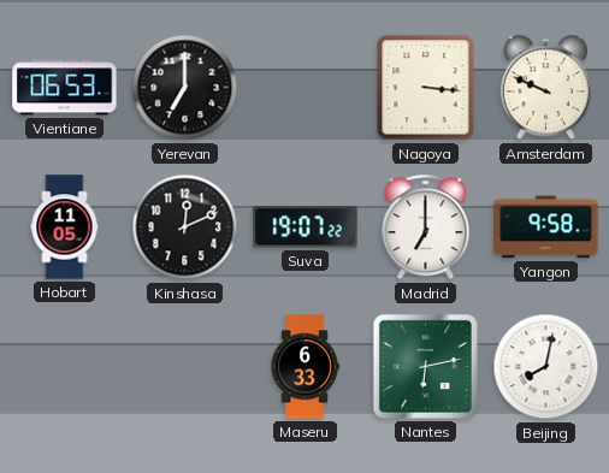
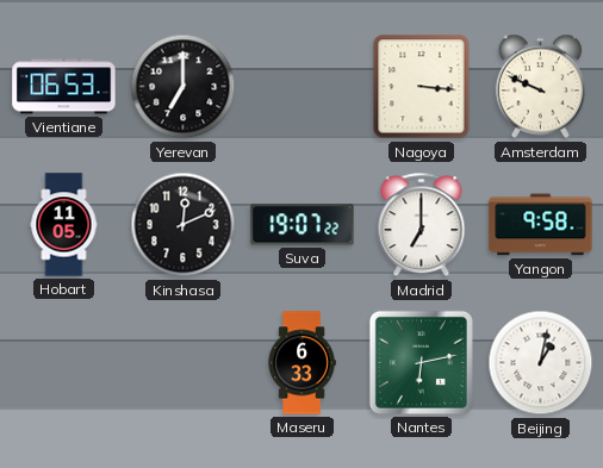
Beijing: 8:02 -> 1:02 (541, 363)
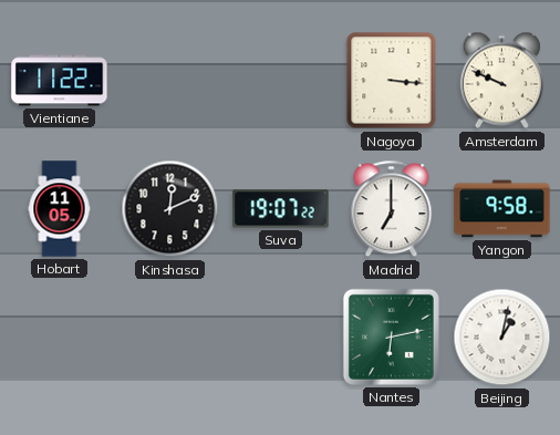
Vientiane: 06:53 -> 11:22 (60, 81)
Yerevan: 7:00 -> none (184, 87)
Maseru: 6:33 -> none (301, 363)
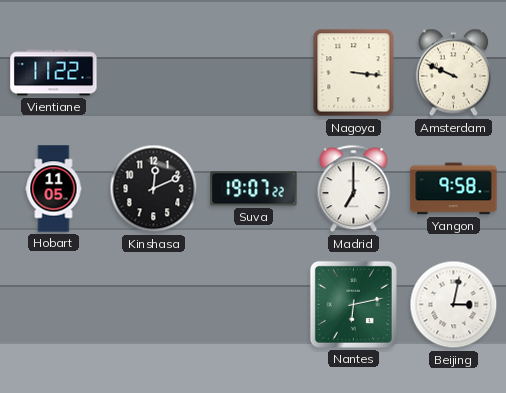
Beijing: 1:02 -> 3:02 (454, 305)
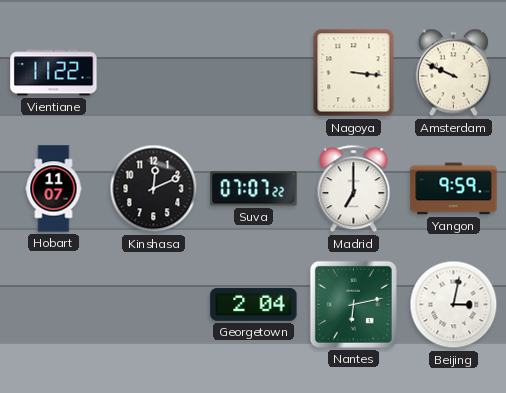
Hobart: 11:05 -> 11:07 (54, 189)
Suva: 19:07 -> 07:07 (254, 189)
Yangon: 9:58 -> 9:59 (454, 189)
Georgetown: none -> 2:04 (254, 304)
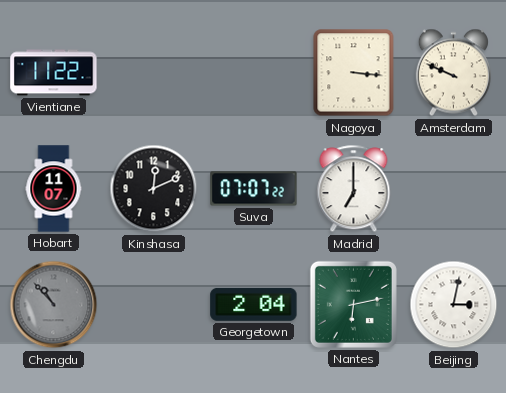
Yangon: 9:59 -> none (454, 189)
Chengdu: none -> 10:53 (54, 305)
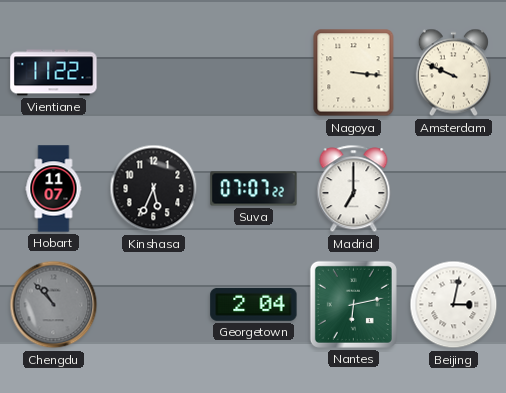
Kinshasa: 12:11 -> 5:34 (154, 189)
